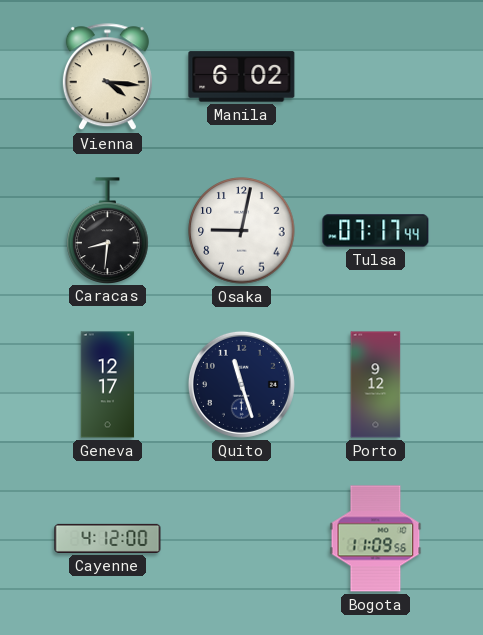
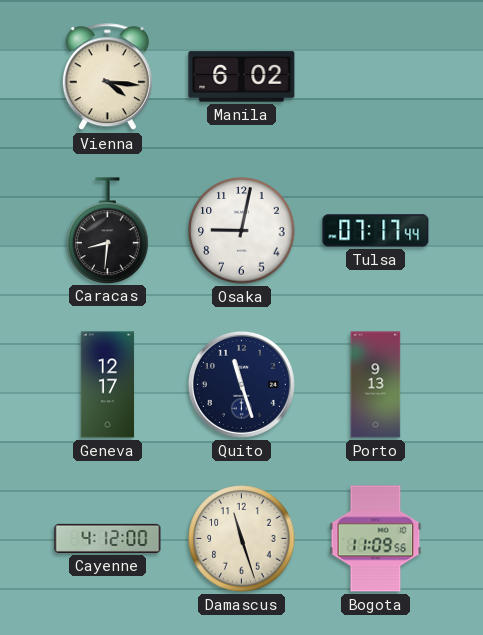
Porto: 9:12 -> 9:13 (376, 385)
Damascus: none -> 11:27 (242, 539)
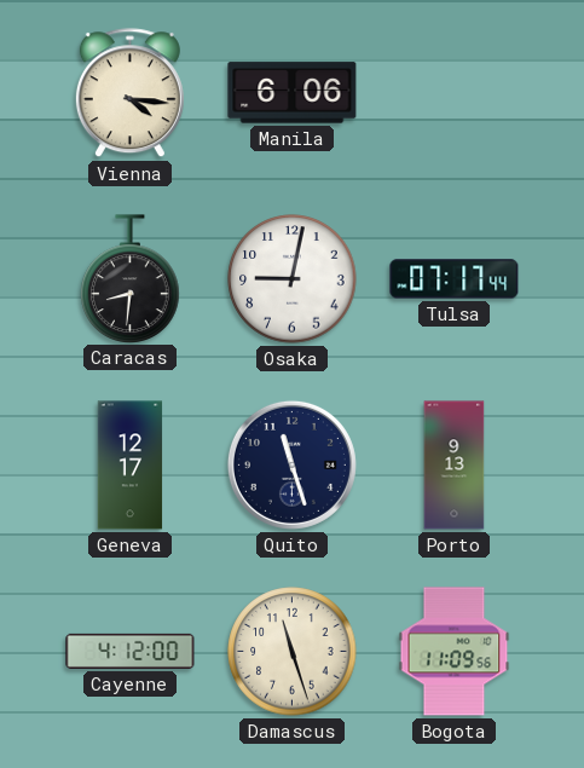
Manila: 6:02 -> 6:06 (293, 93)
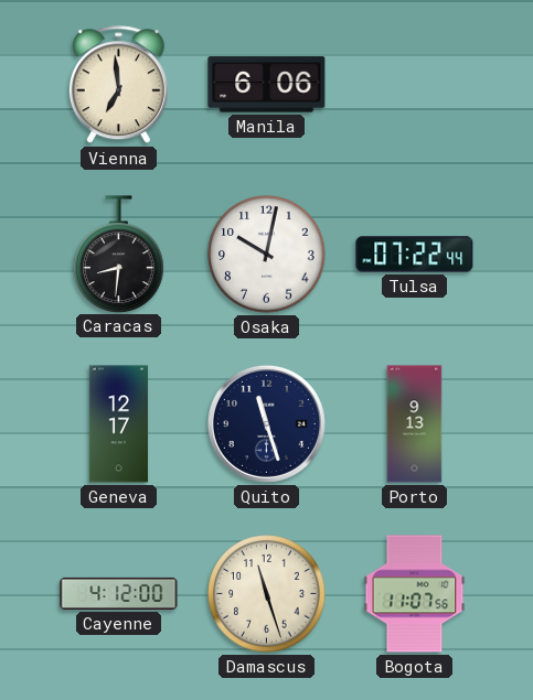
Vienna: 4:16 -> 6:59 (118, 85)
Osaka: 9:02 -> 10:02 (267, 255)
Tulsa: 07:17 -> 07:22 (415, 255)
Bogota: 11:09 -> 11:07 (415, 594)
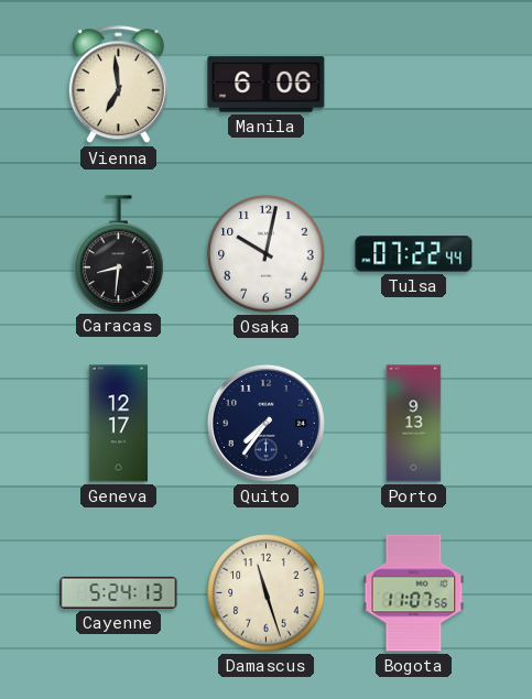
Quito: 11:27 -> 7:36 (265, 423)
Cayenne: 4:12 -> 5:24 (119, 592)
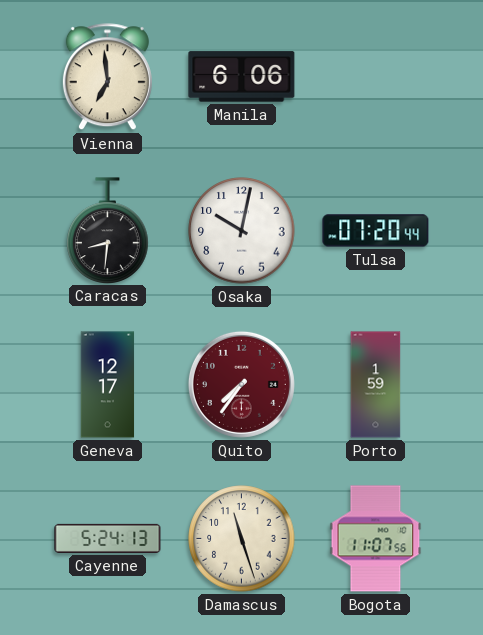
Tulsa: 07:22 -> 07:20 (376, 231)
Quito dial: navy -> burgundy (241, 384)
Porto: 9:13 -> 1:59 (376, 385)
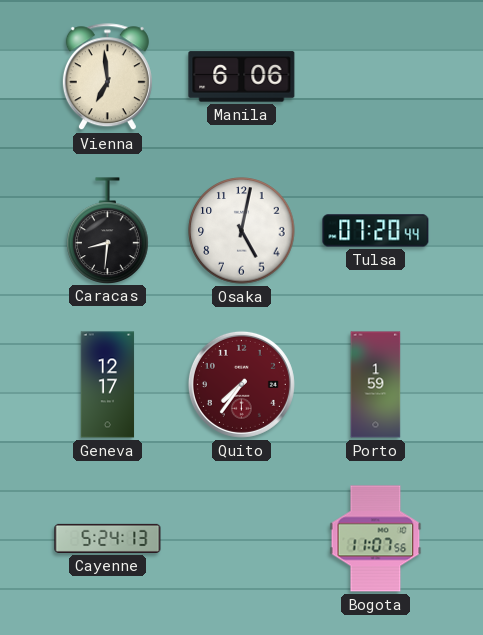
Osaka: 10:02 -> 5:02 (242, 231)
Damascus: 11:27 -> none (242, 539)
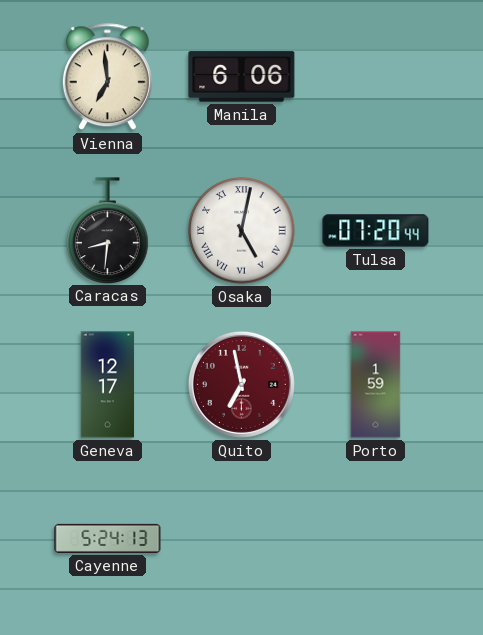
Osaka numerals: Arabic -> Roman (242, 231)
Quito: 7:36 -> 6:58 (241, 384)
Bogota: 11:07 -> none (376, 539)
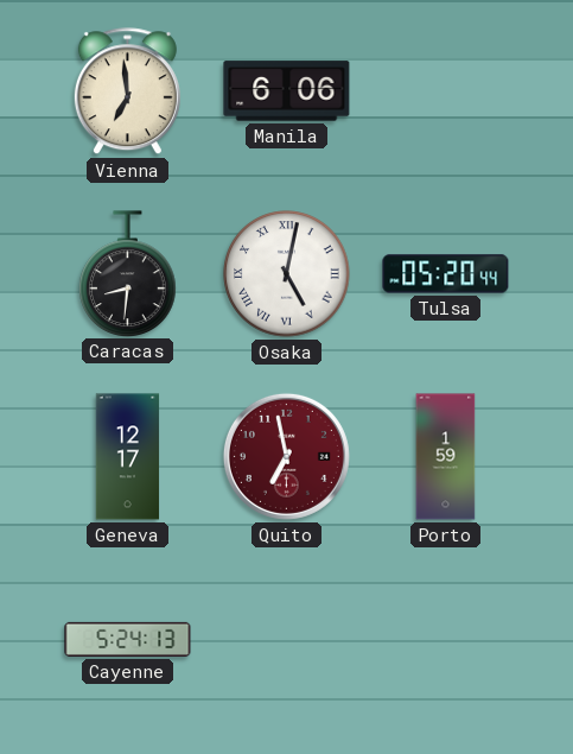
Tulsa: 07:20 -> 05:20 (446, 274)
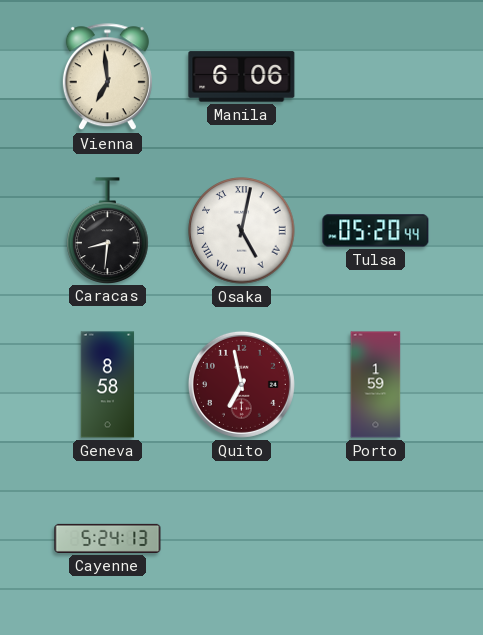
Geneva: 12:17 -> 8:58 (108, 385)
